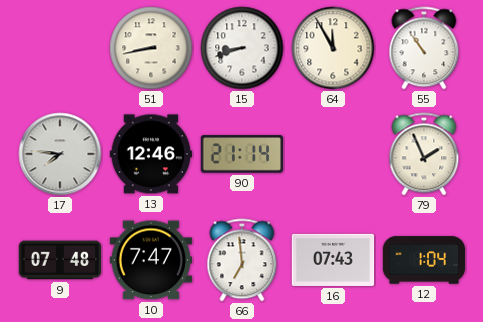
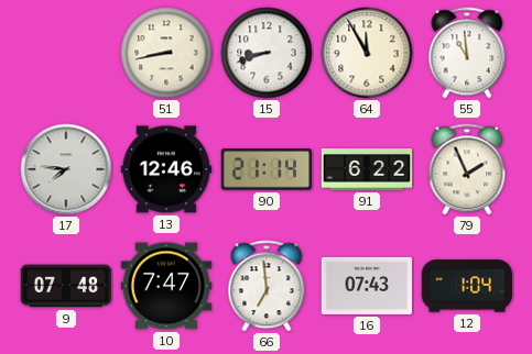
55: 10:54 -> 10:59 (467, 53)
91: none -> 6:22 (367, 169)
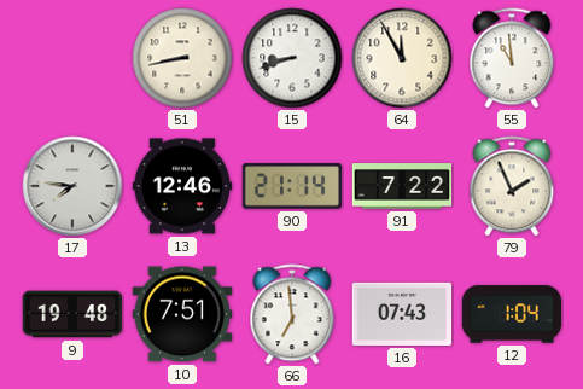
91: 6:22 -> 7:22 (402, 186)
9: 07:48 -> 19:48 (72, 314)
10: 7:47 -> 7:51 (181, 314)
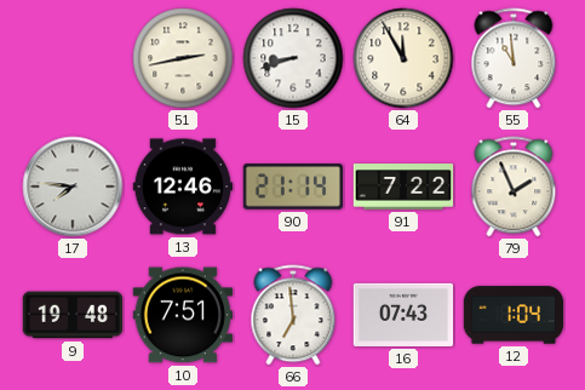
51: 8:43 -> 2:43 (183, 58)
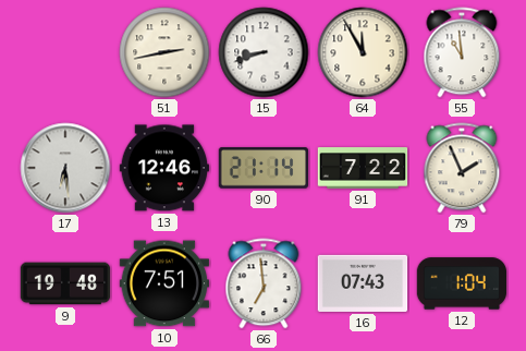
17: 7:46 -> 6:29 (65, 168)
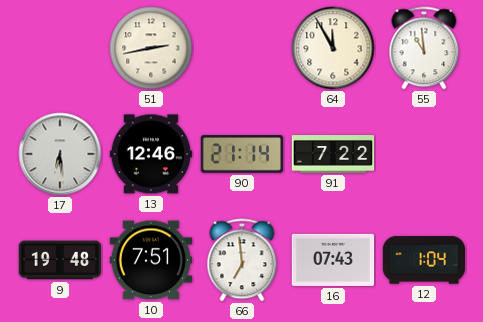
15: 8:42 -> none (264, 52)
79: 1:56 -> none (462, 168)
